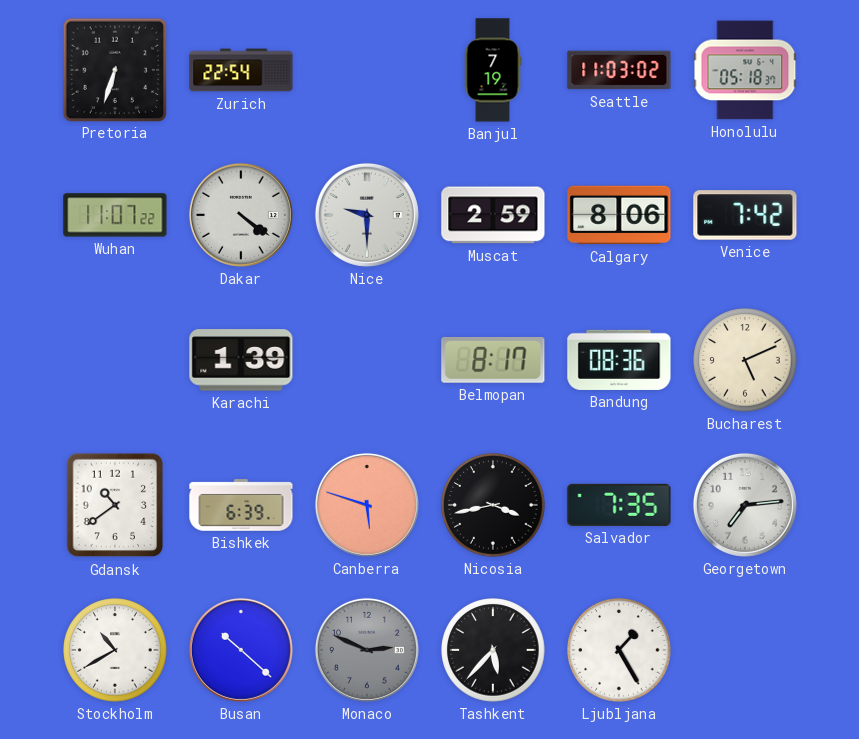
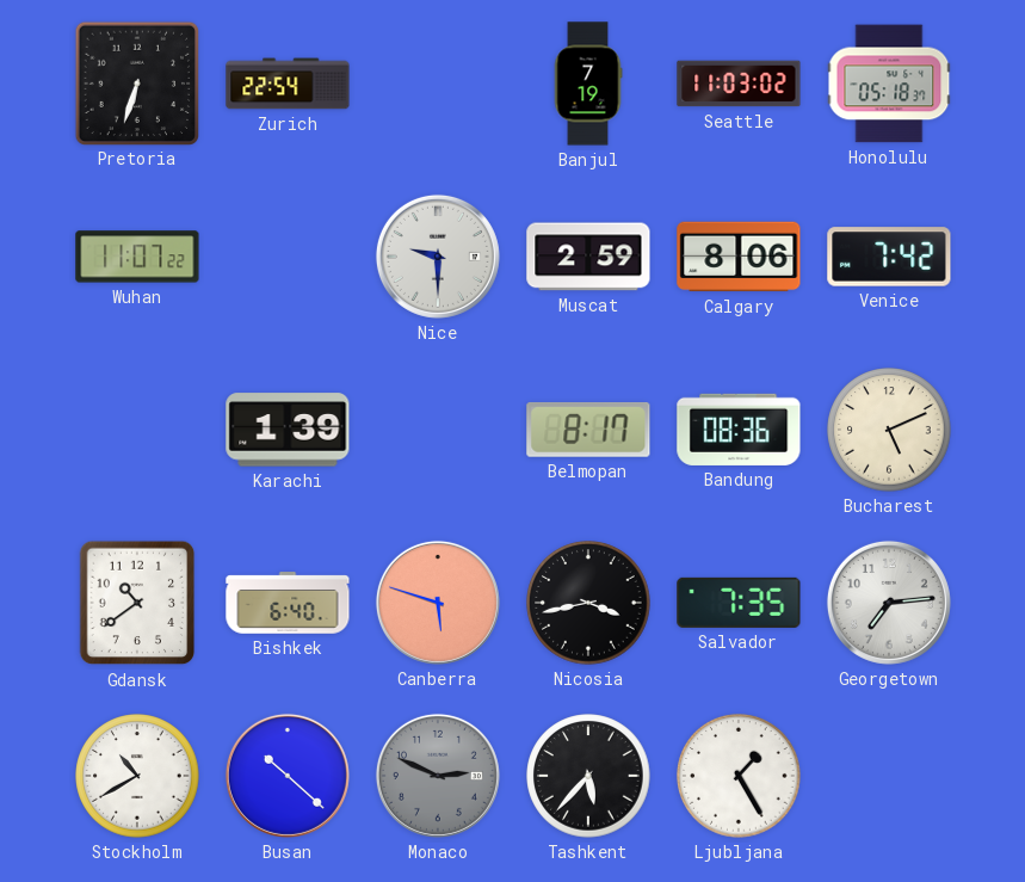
Dakar: 4:21 -> none (241, 215)
Bishkek: 6:39 -> 6:40 (288, 603)
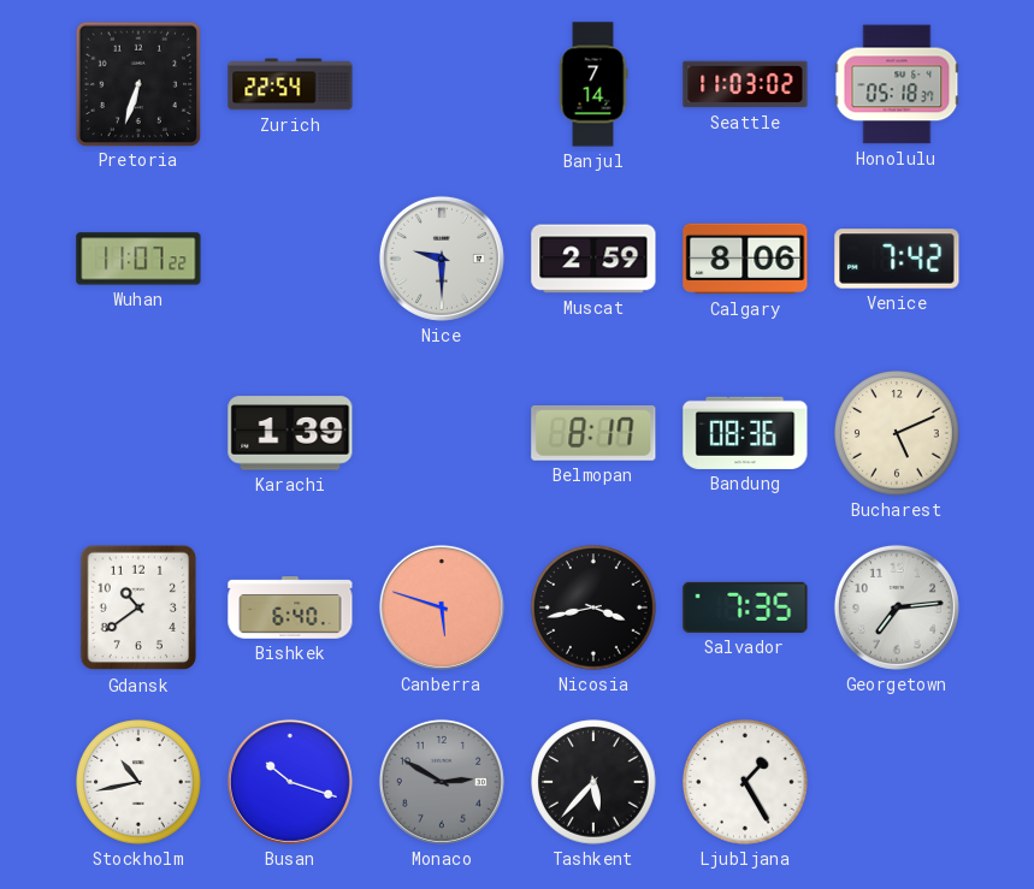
Banjul: 7:19 -> 7:14 (593, 84)
Stockholm: 10:40 -> 10:43 (138, 782)
Busan: 10:22 -> 10:18 (290, 782)
Monaco: 2:49 -> 2:50 (442, 782)
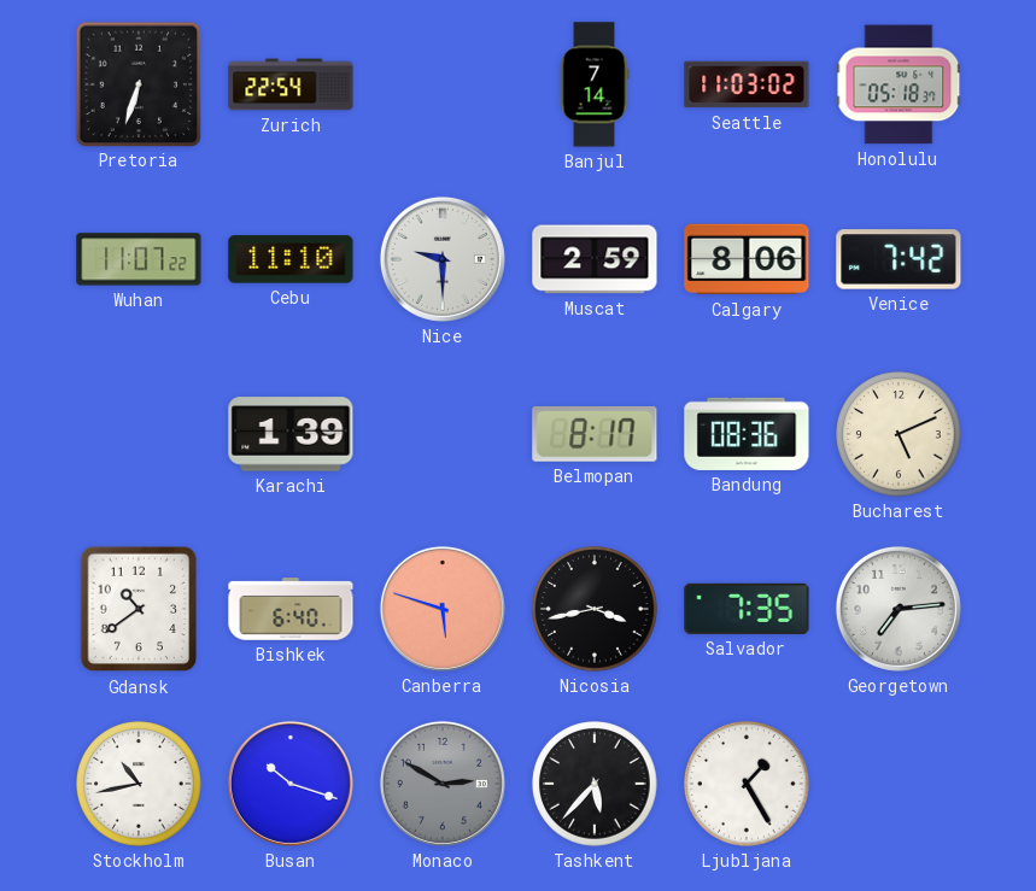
Cebu: none -> 11:10 (291, 259)
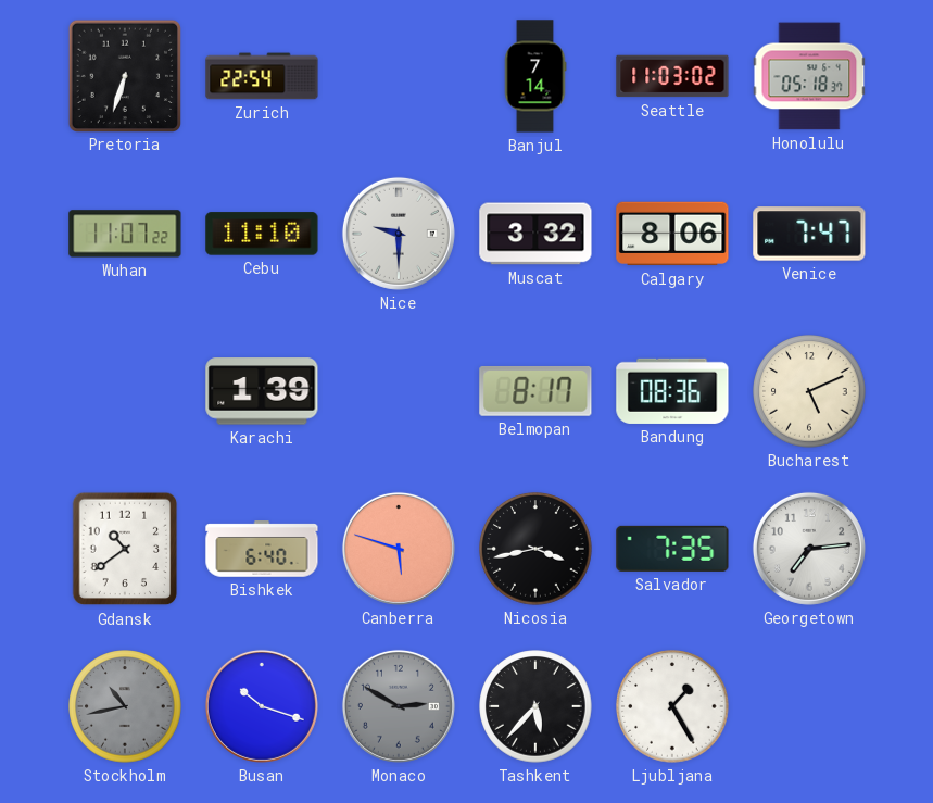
Muscat: 2:59 -> 3:32 (535, 234)
Venice: 7:42 -> 7:47 (809, 234)
Stockholm dial: white -> grey (125, 706)
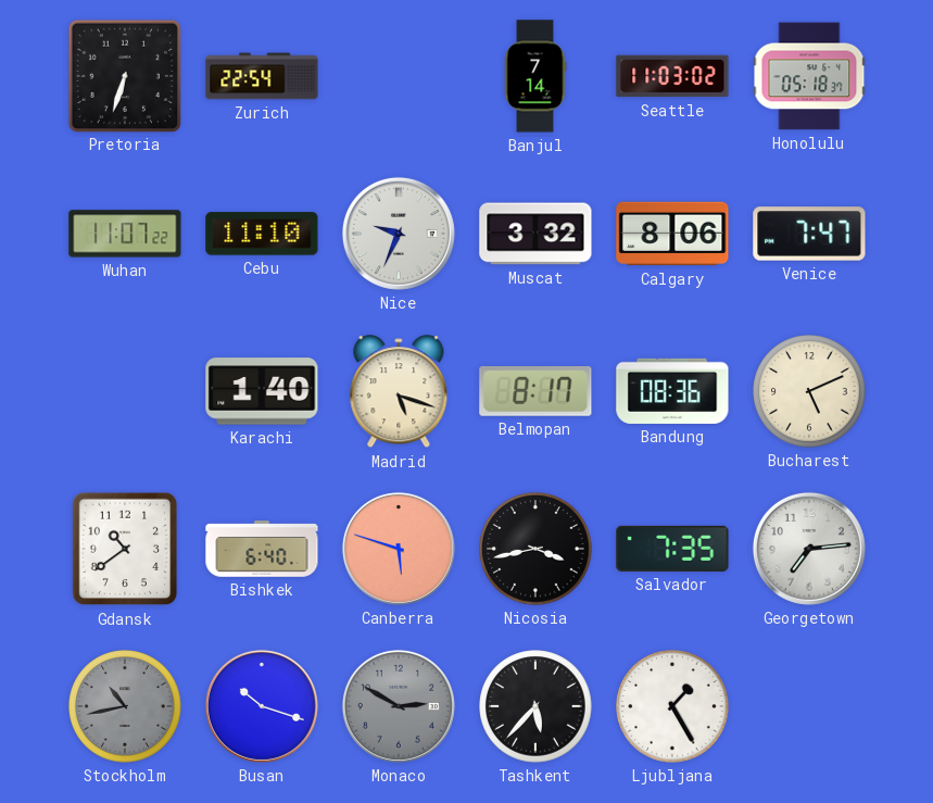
Nice: 9:30 -> 9:34 (399, 234)
Karachi: 1:39 -> 1:40 (262, 391)
Madrid: none -> 5:18 (399, 392)
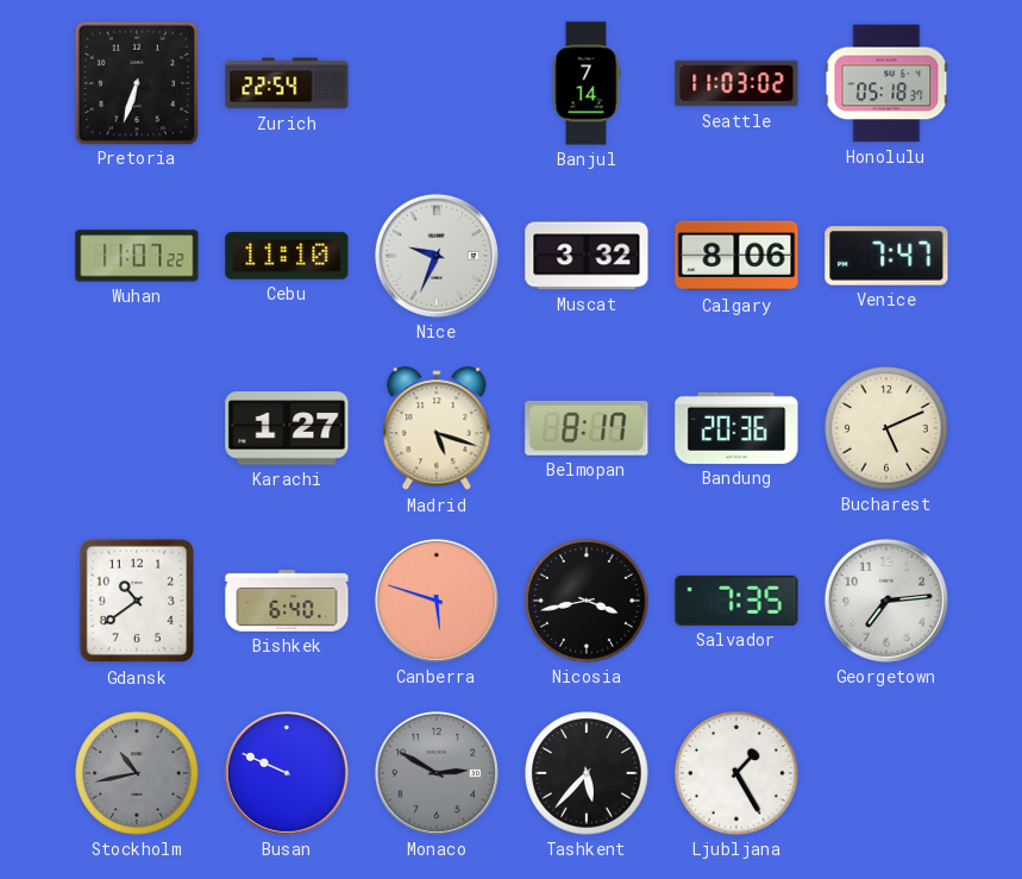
Karachi: 1:40 -> 1:27 (287, 428)
Bandung: 08:36 -> 20:36 (736, 428)
Busan: 10:18 -> 9:49 (287, 773)
